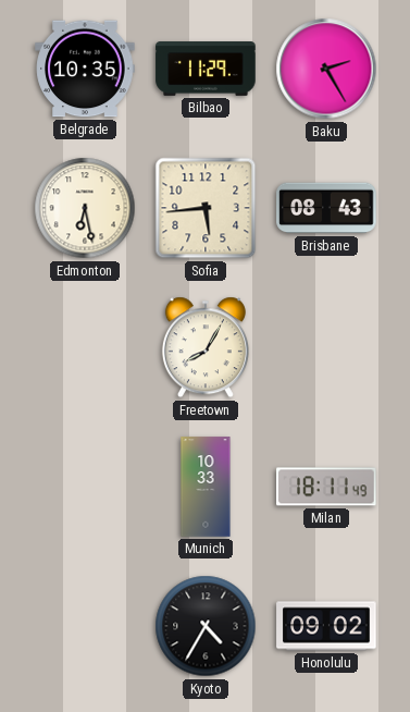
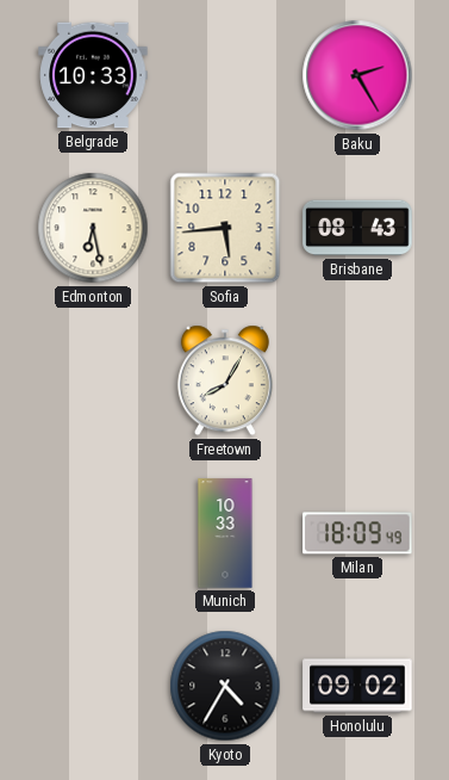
Belgrade: 10:35 -> 10:33 (93, 75)
Bilbao: 11:29 -> none (206, 70)
Milan: 18:11 -> 18:09 (357, 533)
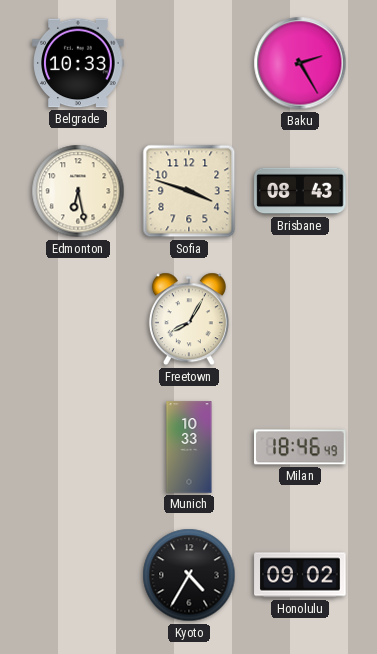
Sofia: 5:44 -> 3:48 (189, 191)
Milan: 18:09 -> 18:46 (300, 447)
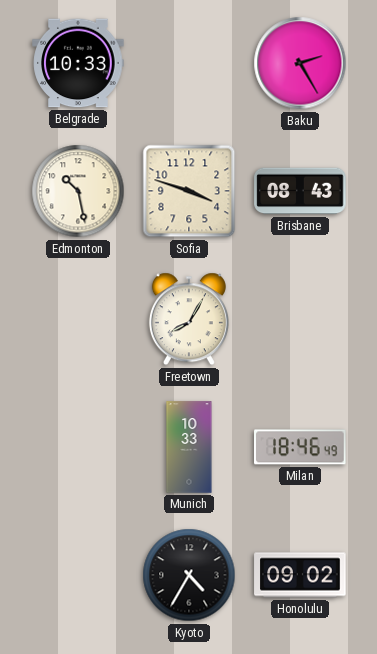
Edmonton: 6:28 -> 10:28 (78, 191)
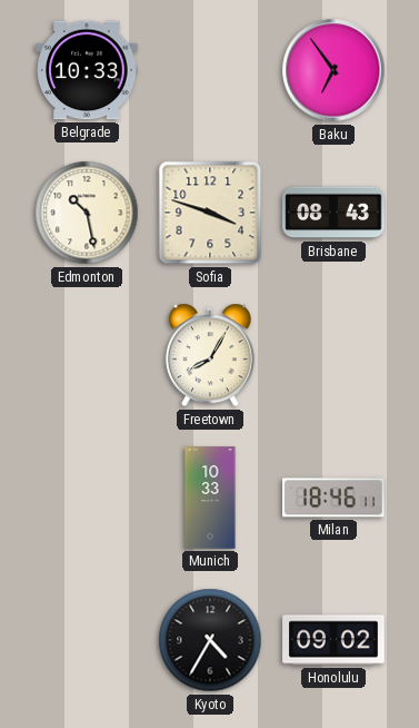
Baku: 2:25 -> 6:54 (333, 70)
Milan: 18:46:49 -> 18:46:11 (333, 498)
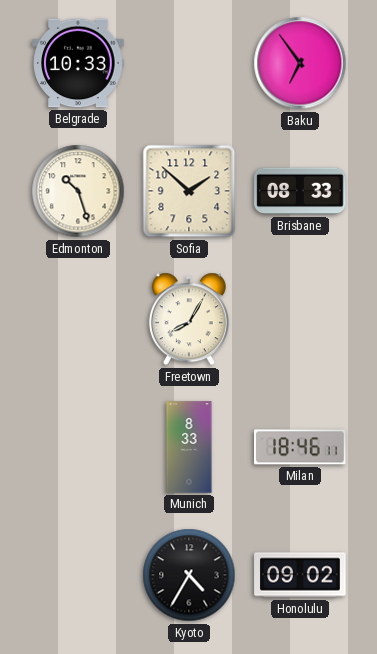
Edmonton: 10:28 -> 10:27 (78, 191)
Sofia: 3:48 -> 1:52 (189, 191)
Brisbane: 08:43 -> 08:33 (300, 191)
Munich: 10:33 -> 8:33 (189, 447)
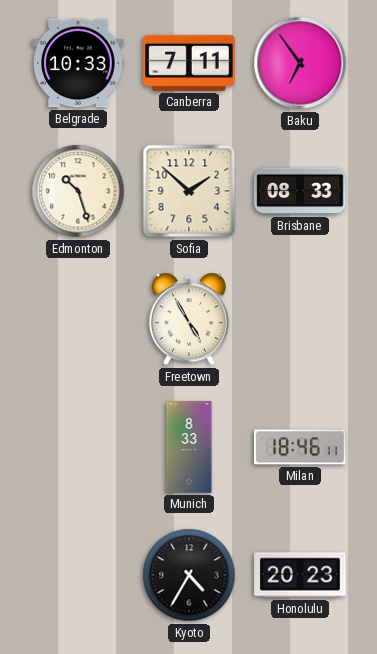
Canberra: none -> 7:11 (189, 63)
Freetown: 8:05 -> 4:55 (189, 319)
Honolulu: 09:02 -> 20:23 (300, 575)
